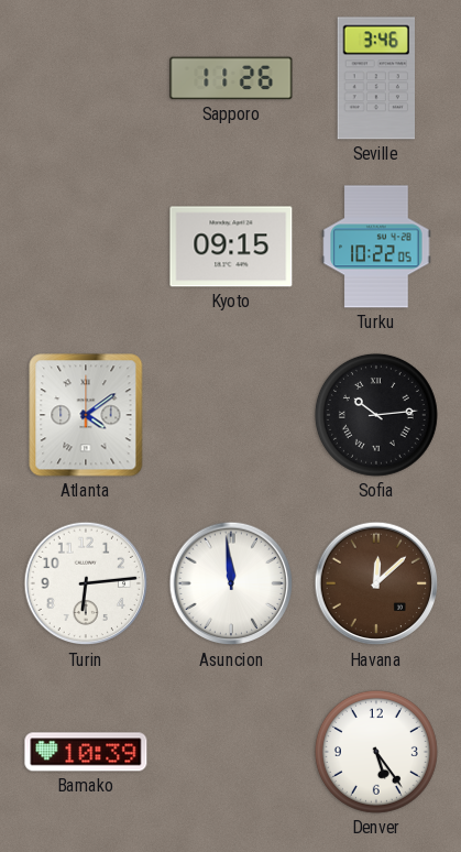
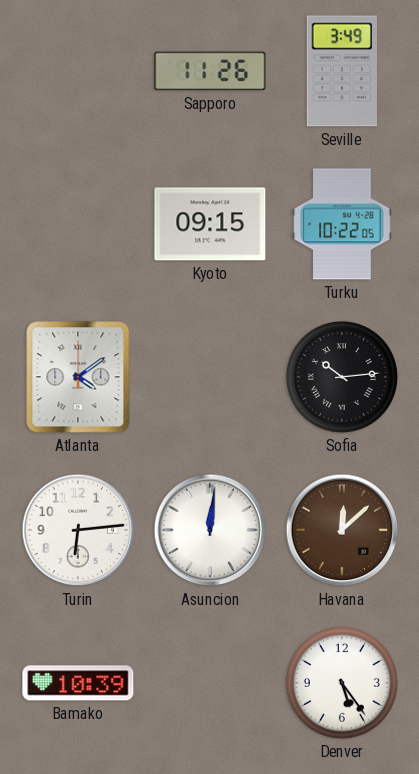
Seville: 3:46 -> 3:49 (341, 71)
Asuncion: 11:59 -> 12:01 (210, 530)
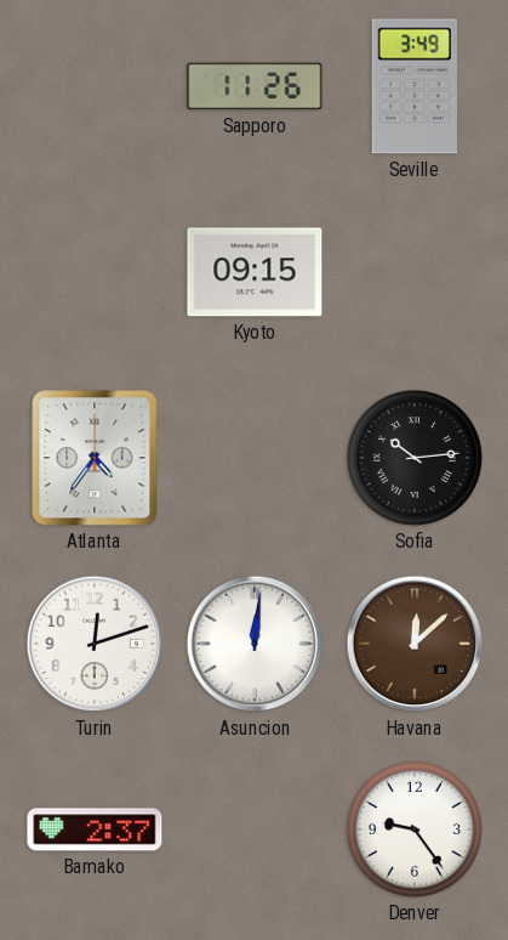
Turku: 10:22 -> none (342, 224)
Atlanta: 4:09 -> 4:36 (95, 458)
Turin: 6:14 -> 12:12 (95, 644)
Bamako: 10:39 -> 2:37 (95, 829)
Denver: 5:24 -> 9:24 (415, 829)
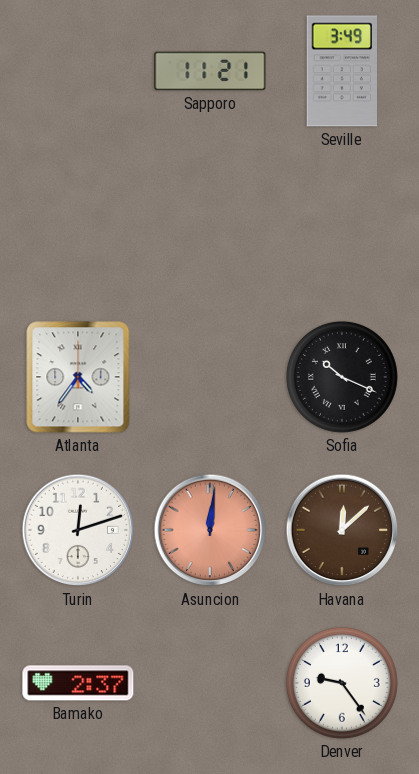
Sapporo: 11:26 -> 11:21 (210, 71)
Kyoto: 09:15 -> none (255, 272)
Sofia: 10:14 -> 10:19 (342, 377)
Asuncion dial: white -> salmon (210, 530)
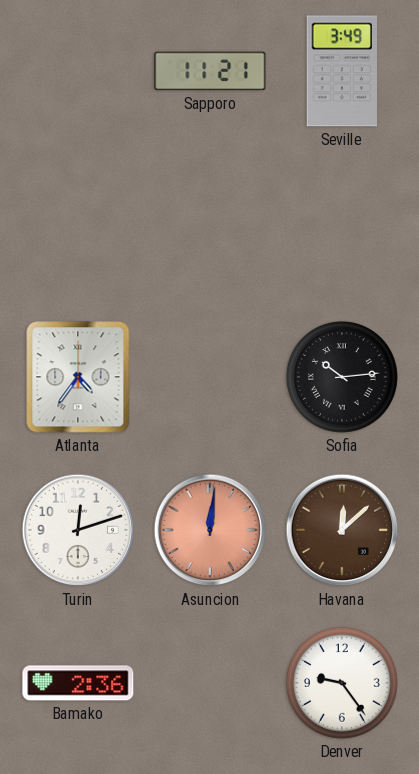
Sofia: 10:19 -> 10:14 (342, 377)
Bamako: 2:37 -> 2:36 (78, 683)
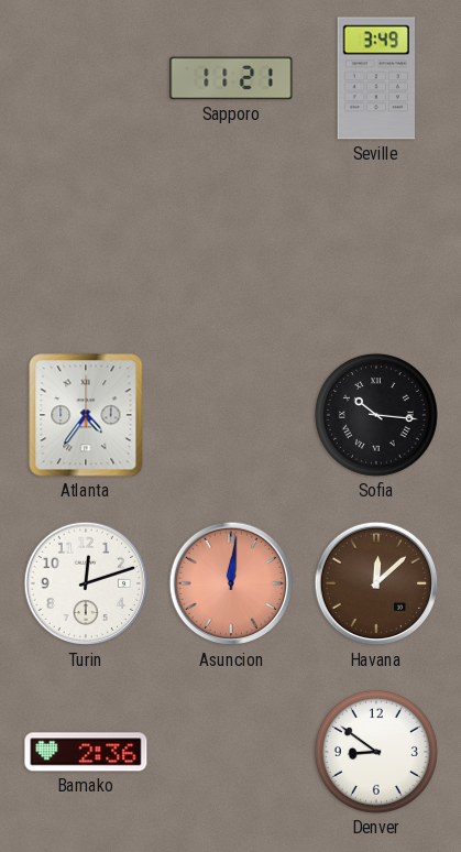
Sofia: 10:14 -> 10:16 (376, 415)
Denver: 9:24 -> 8:51 (376, 752)
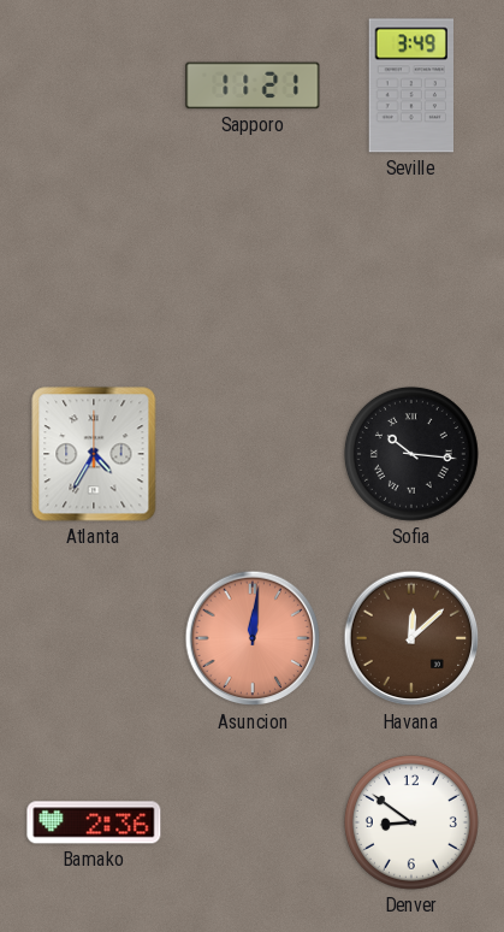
Atlanta: 4:36 -> 4:35 (94, 454)
Turin: 12:12 -> none (86, 583)
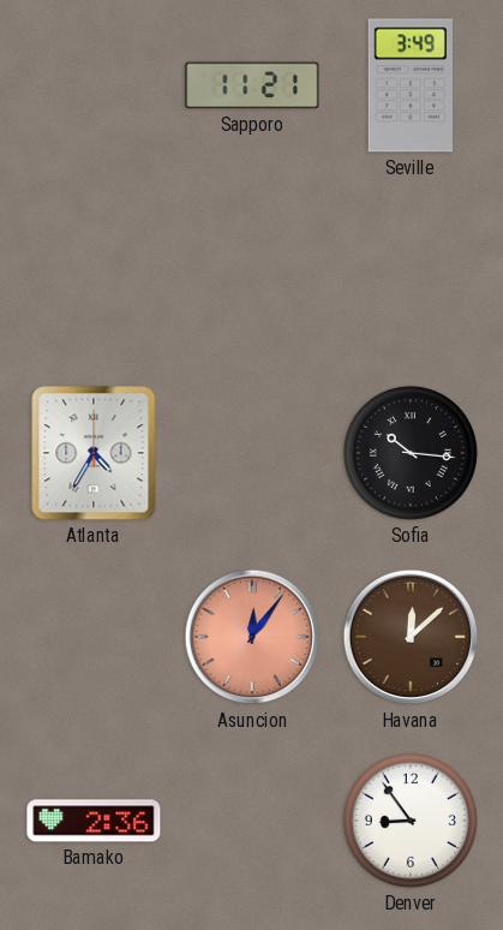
Asuncion: 12:01 -> 12:06 (252, 637)
Denver: 8:51 -> 8:54 (411, 821)
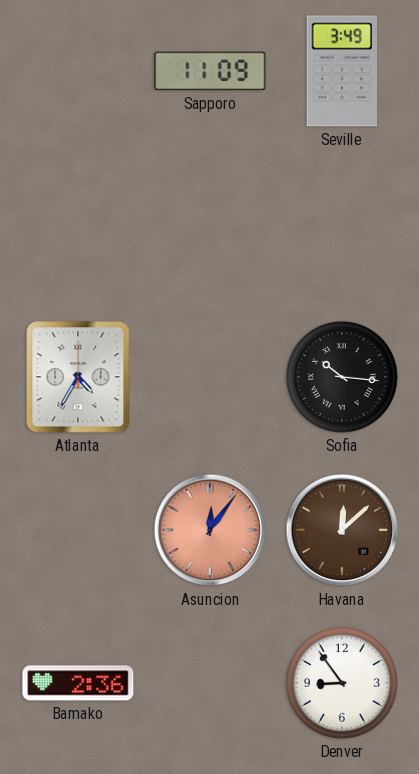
Sapporo: 11:21 -> 11:09 (210, 71)
